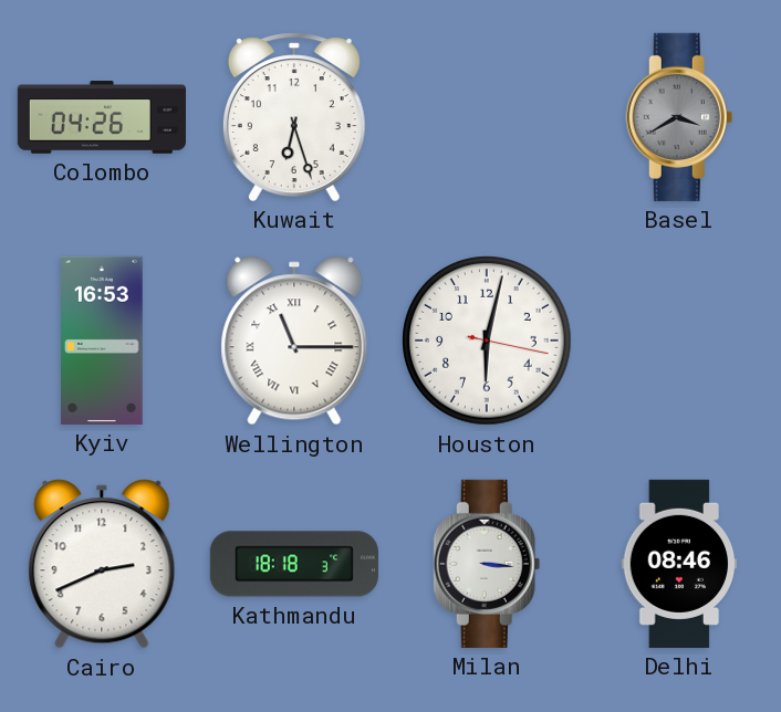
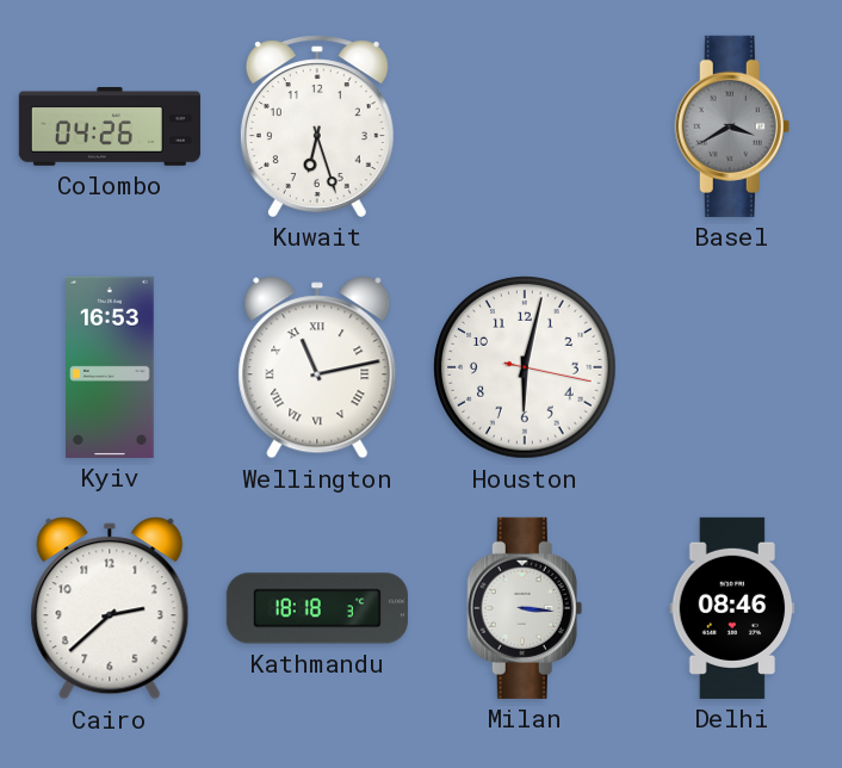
Wellington: 11:15 -> 11:13 (317, 367)
Cairo: 2:41 -> 2:38 (110, 608)
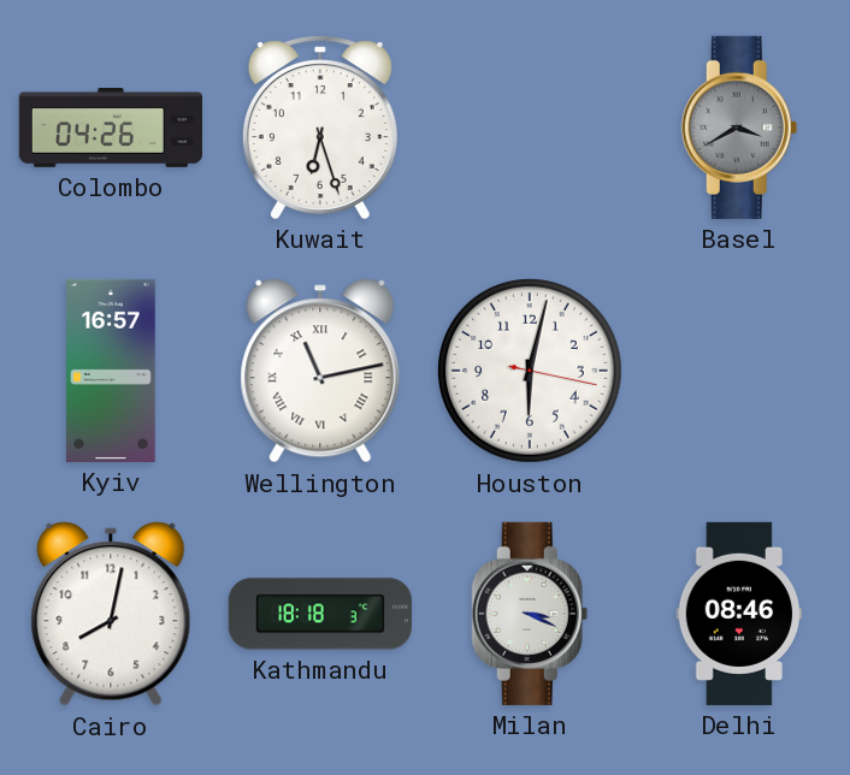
Kyiv: 16:53 -> 16:57 (112, 371)
Cairo: 2:38 -> 8:02 (111, 614)
Milan: 3:16 -> 3:19 (530, 614)
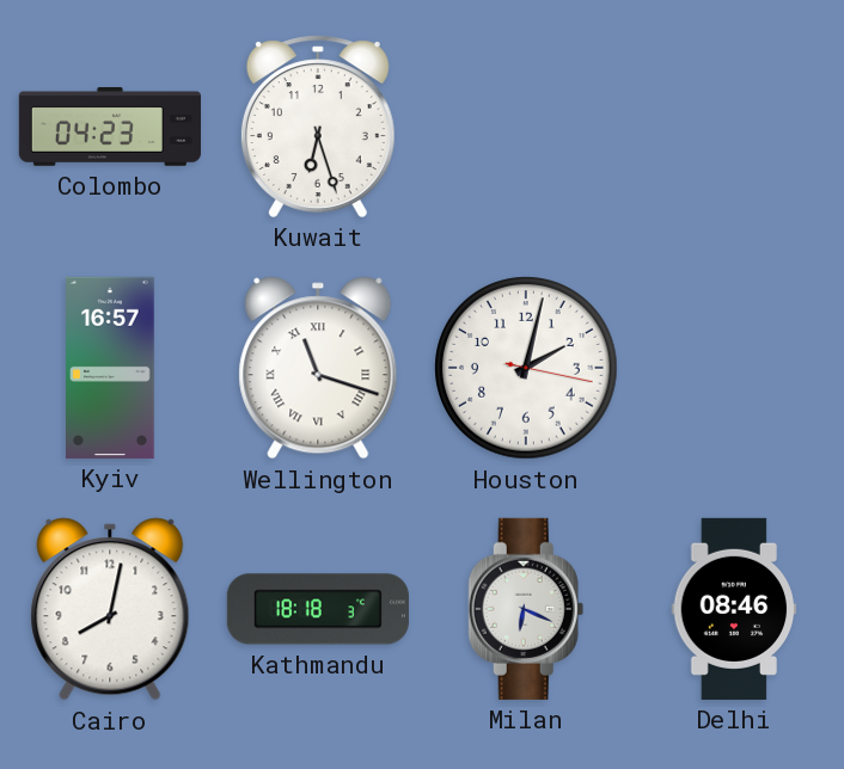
Colombo: 04:26 -> 04:23 (110, 128)
Basel: 3:40 -> none (739, 128)
Wellington: 11:13 -> 11:18 (318, 368)
Houston: 6:02 -> 2:02 (526, 368)
Milan: 3:19 -> 6:19 (526, 609)
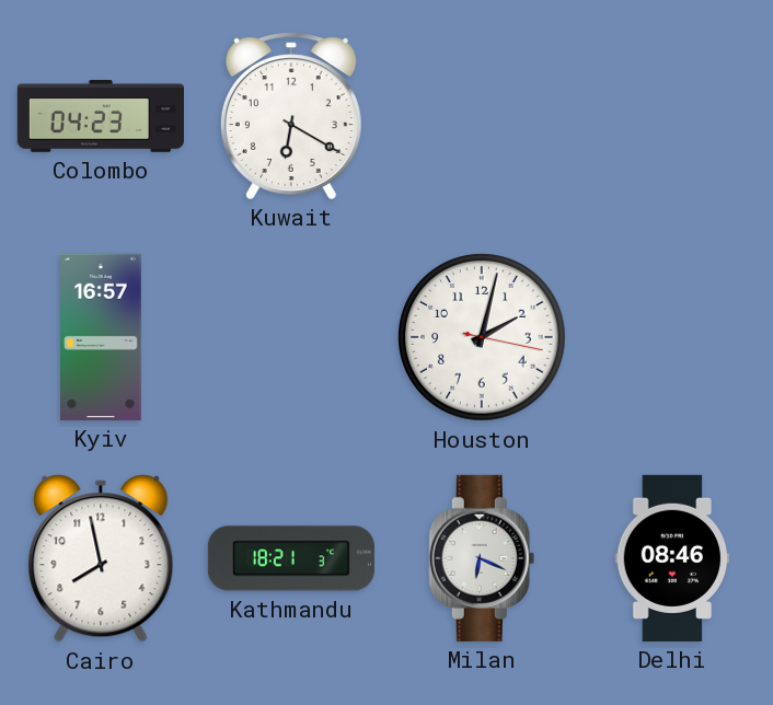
Kuwait: 6:27 -> 6:20 (291, 116)
Wellington: 11:18 -> none (318, 368)
Cairo: 8:02 -> 7:58 (101, 558)
Kathmandu: 18:18 -> 18:21 (291, 558)
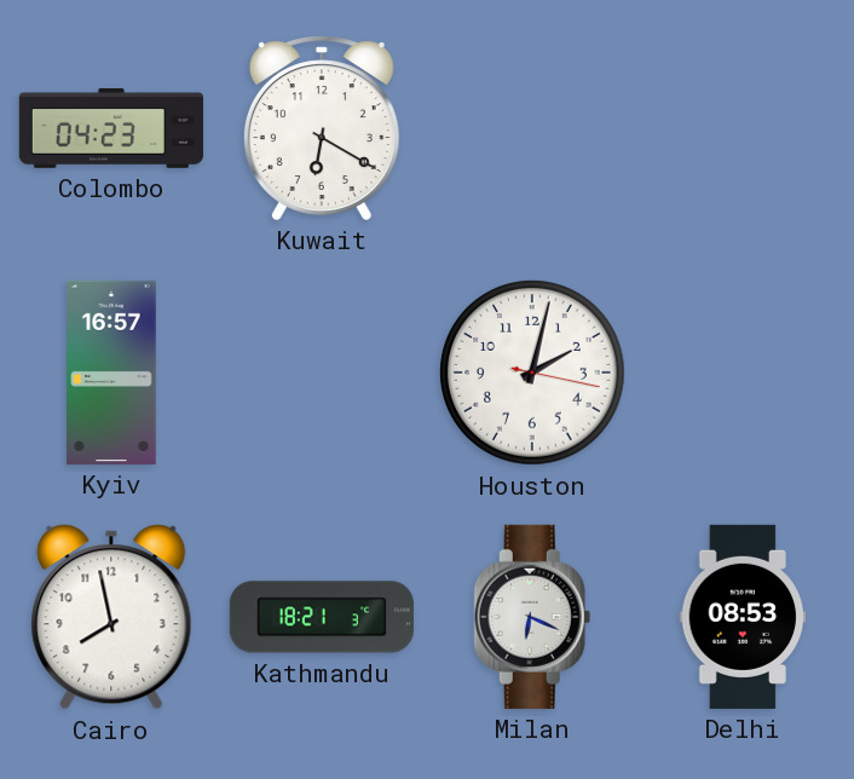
Delhi: 08:46 -> 08:53 (743, 617)
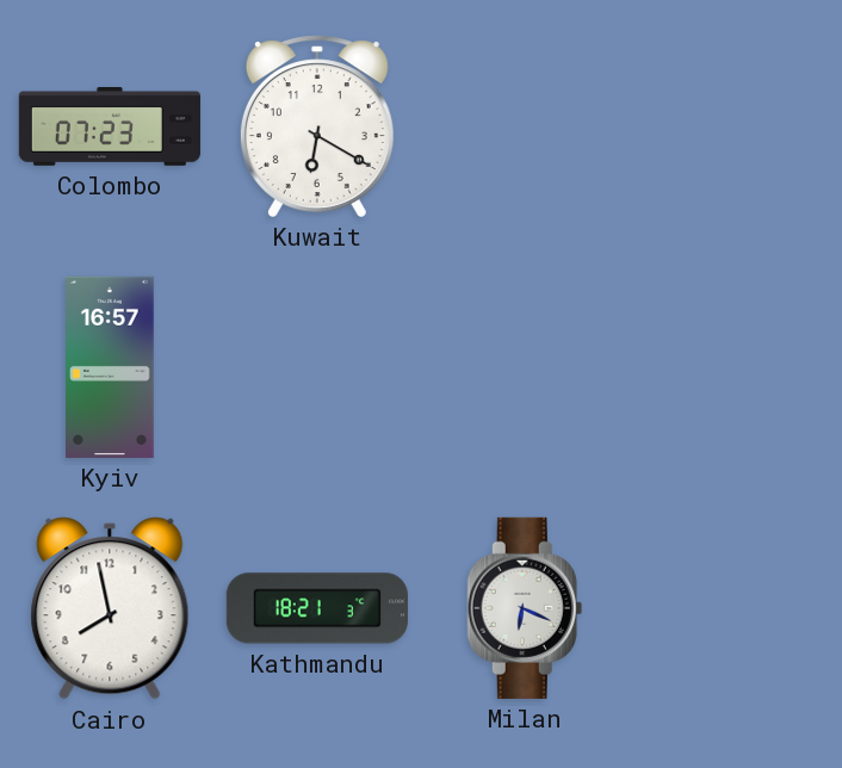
Colombo: 04:23 -> 07:23 (110, 128)
Houston: 2:02 -> none (532, 373)
Delhi: 08:53 -> none (743, 617)
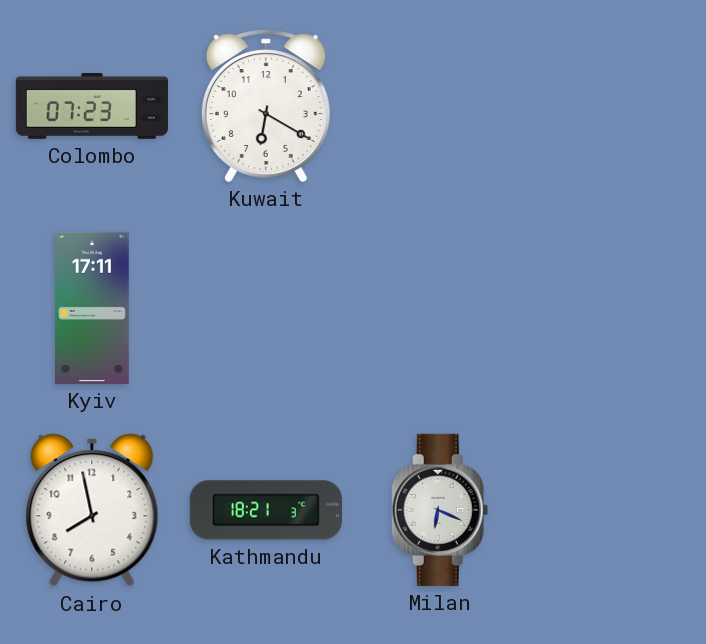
Kyiv: 16:57 -> 17:11 (93, 308)
